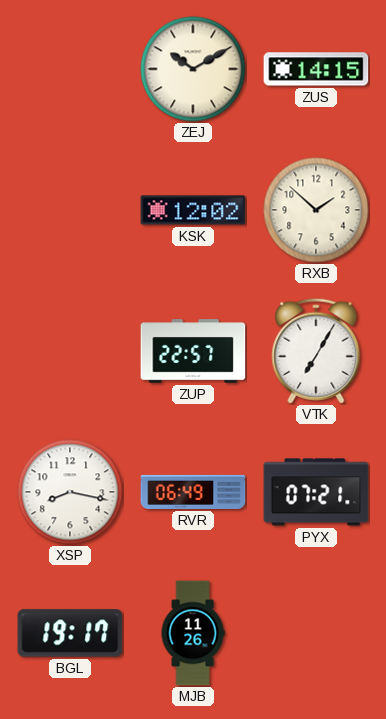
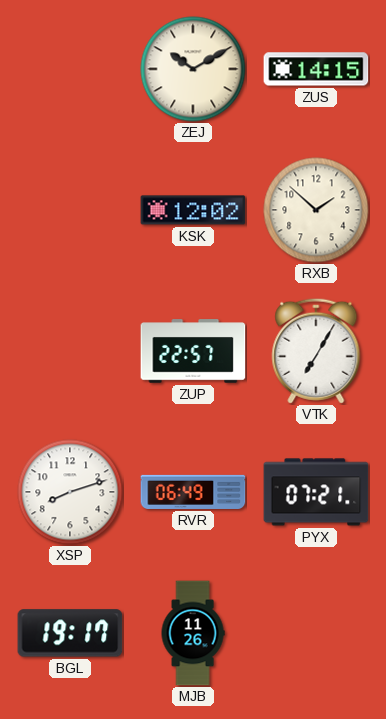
XSP: 8:17 -> 8:12 (70, 492)
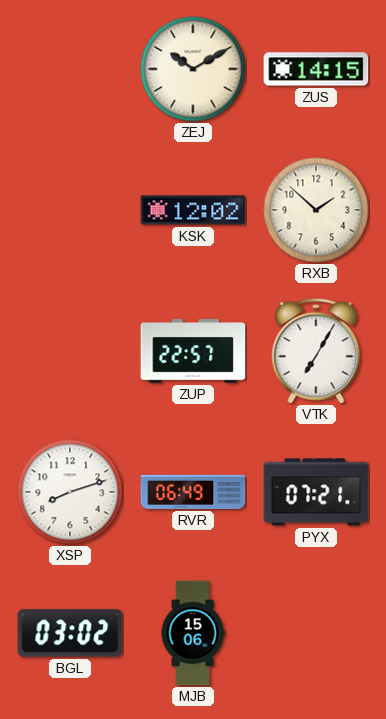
BGL: 19:17 -> 03:02 (70, 633)
MJB: 11:26 -> 15:06 (193, 633)
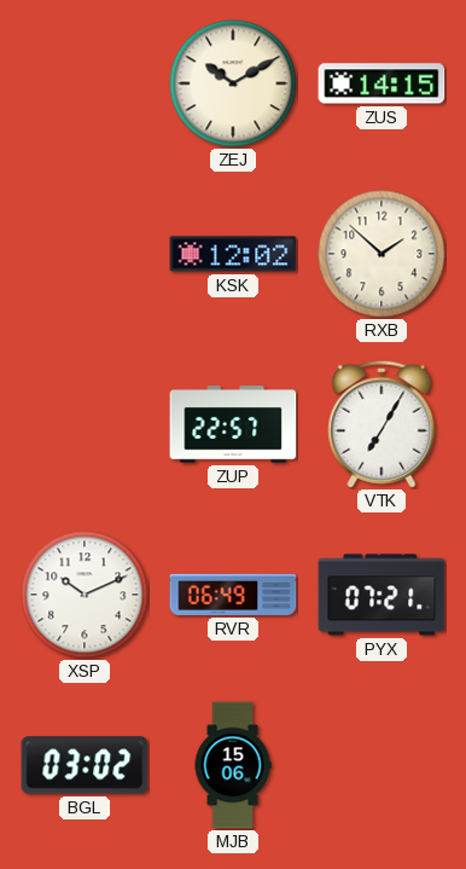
XSP: 8:12 -> 10:11 (85, 595)
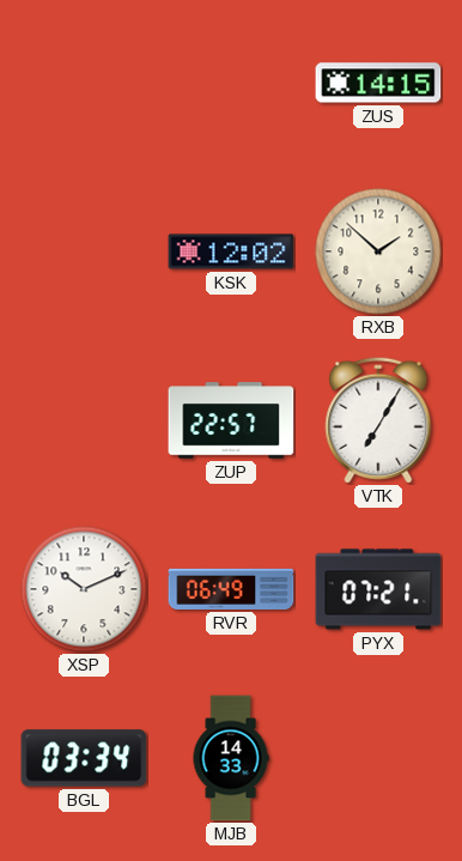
ZEJ: 10:10 -> none (233, 83)
BGL: 03:02 -> 03:34 (84, 758)
MJB: 15:06 -> 14:33 (231, 758)
